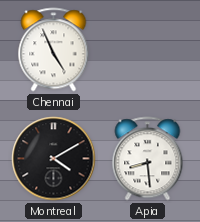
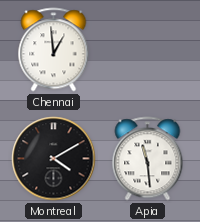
Chennai: 4:56 -> 12:59 (54, 50)
Apia: 8:29 -> 11:29 (148, 159)
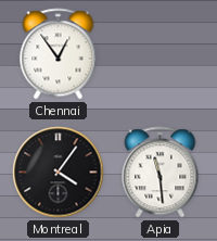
Chennai: 12:59 -> 12:54 (59, 54)
Montreal: 4:10 -> 4:06 (59, 173)
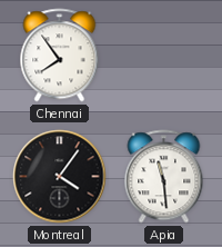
Chennai: 12:54 -> 7:54 (60, 56)
